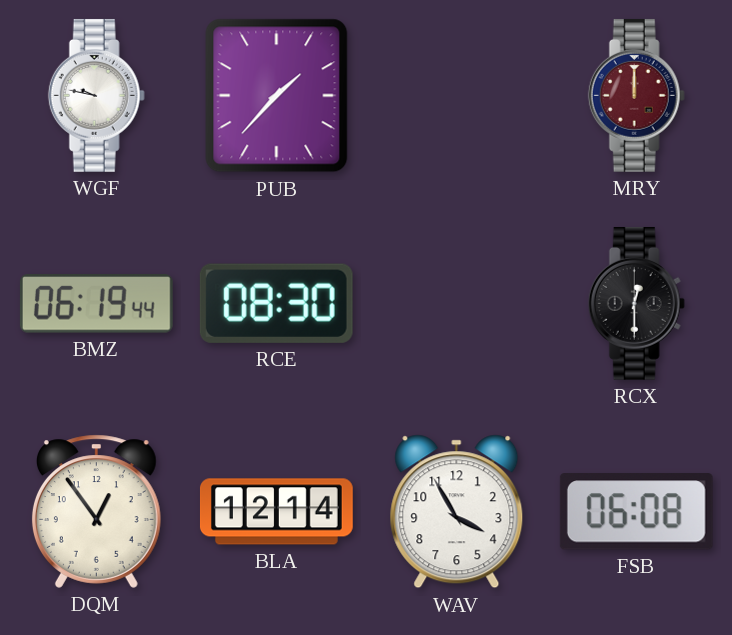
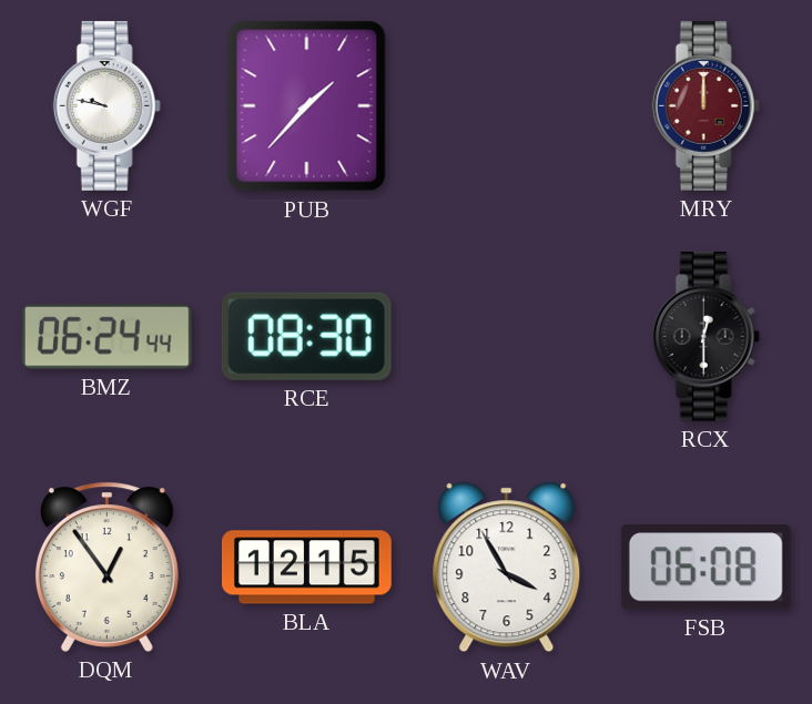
BMZ: 06:19 -> 06:24 (106, 337)
BLA: 12:14 -> 12:15 (307, 568)
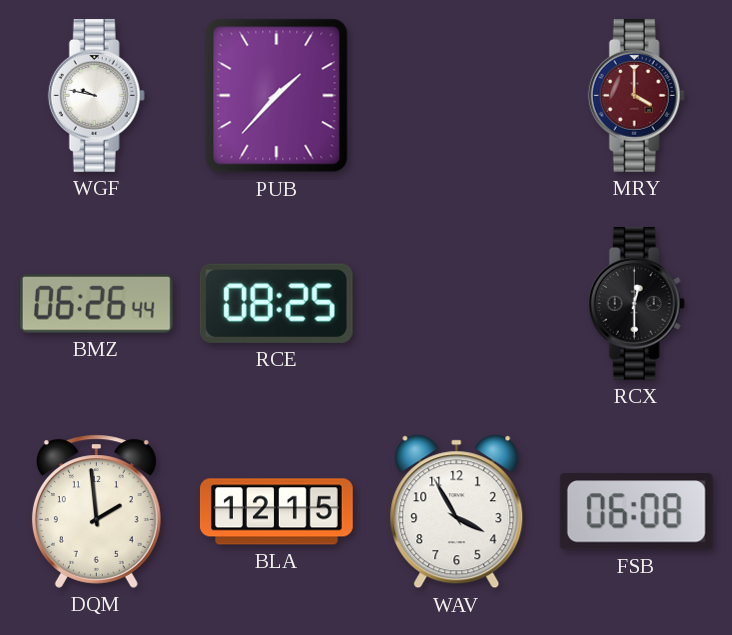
MRY: 12:00 -> 4:00 (636, 95)
BMZ: 06:24 -> 06:26 (96, 304)
RCE: 08:30 -> 08:25 (276, 303)
DQM: 12:54 -> 1:59 (96, 511)
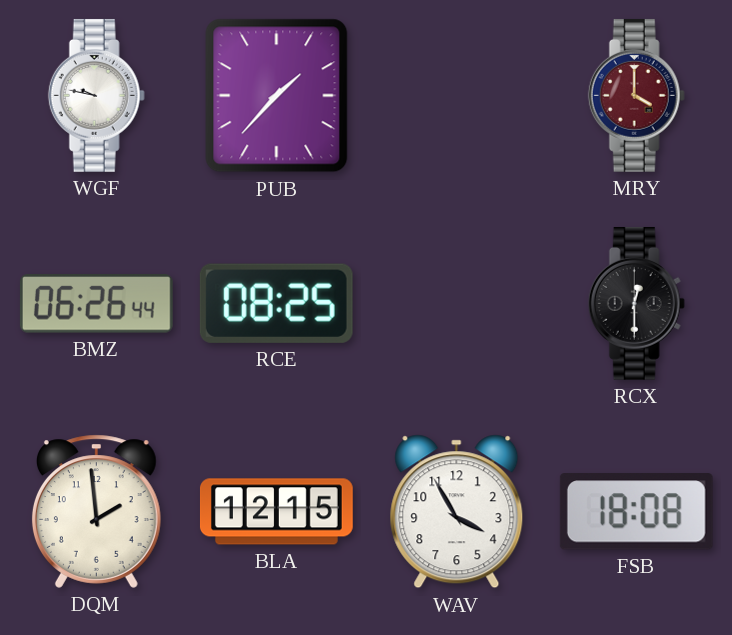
FSB: 06:08 -> 18:08 (636, 512)
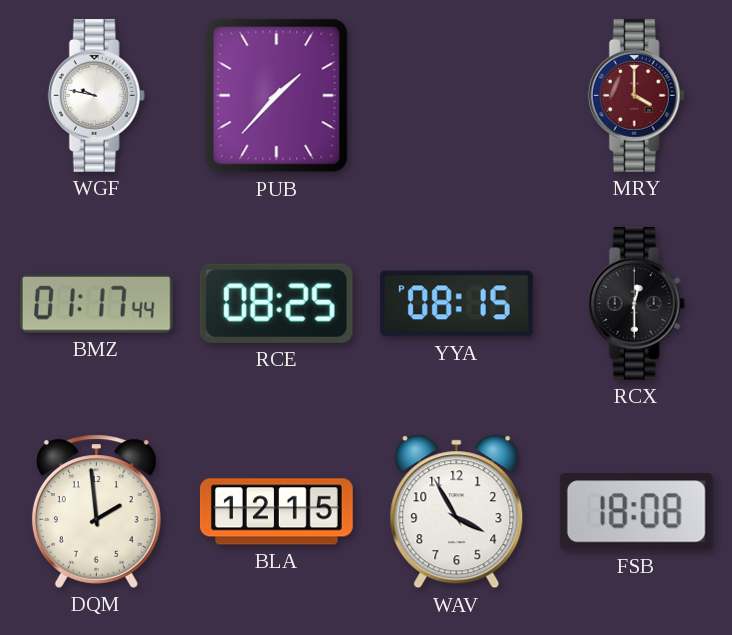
BMZ: 06:26 -> 01:17 (96, 304)
YYA: none -> 08:15 (456, 304)
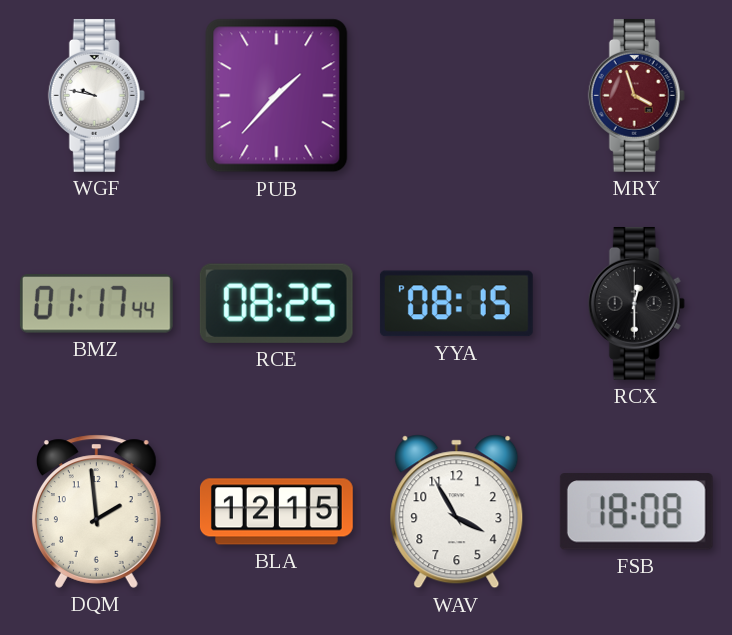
MRY: 4:00 -> 3:57 (636, 95)
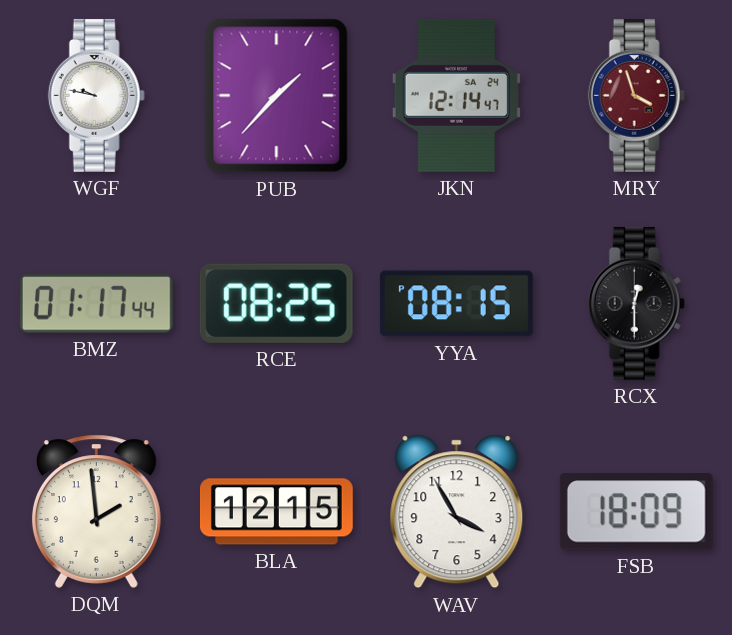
JKN: none -> 12:14 (456, 95)
FSB: 18:08 -> 18:09 (636, 512)
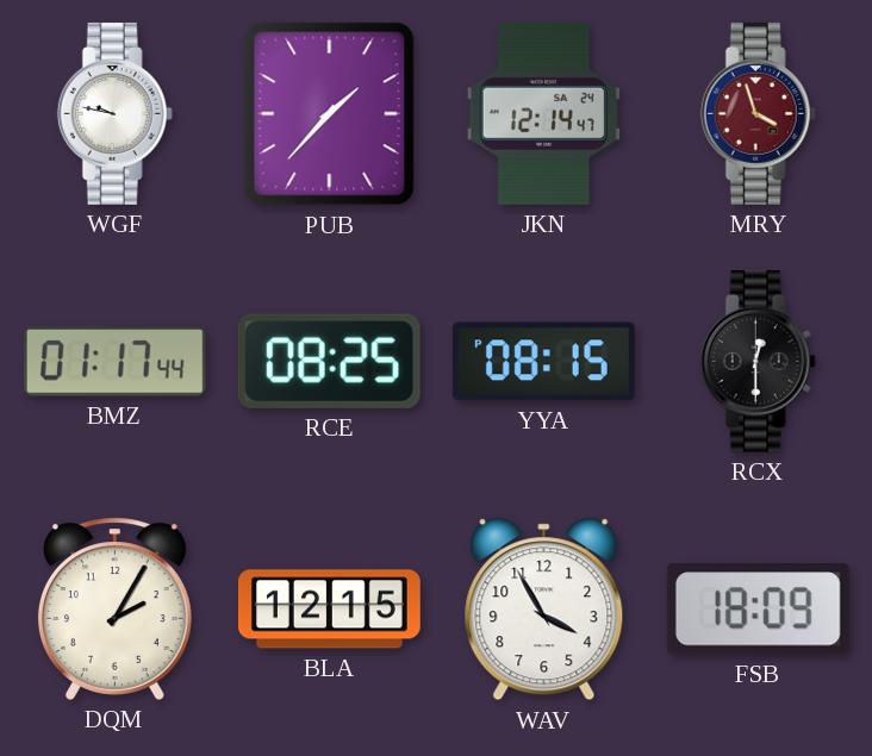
DQM: 1:59 -> 2:05 (114, 608)
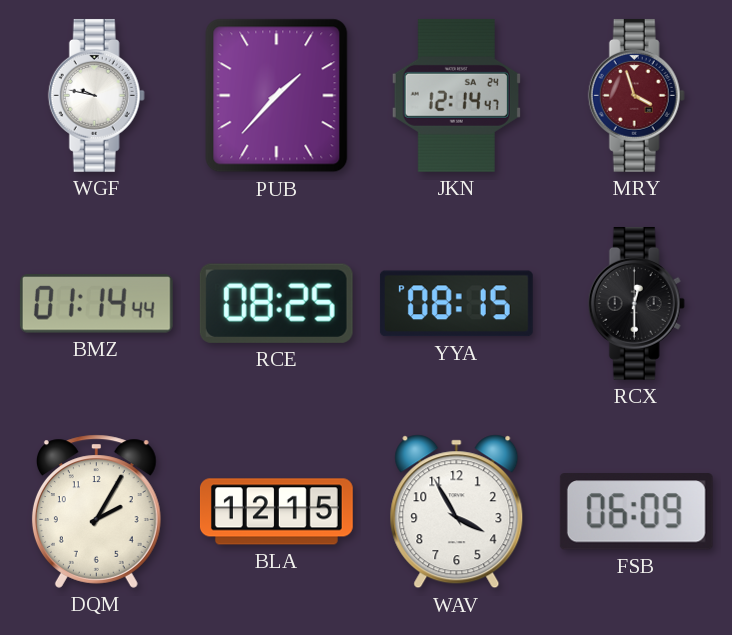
BMZ: 01:17 -> 01:14 (96, 304)
FSB: 18:09 -> 06:09 (636, 512)
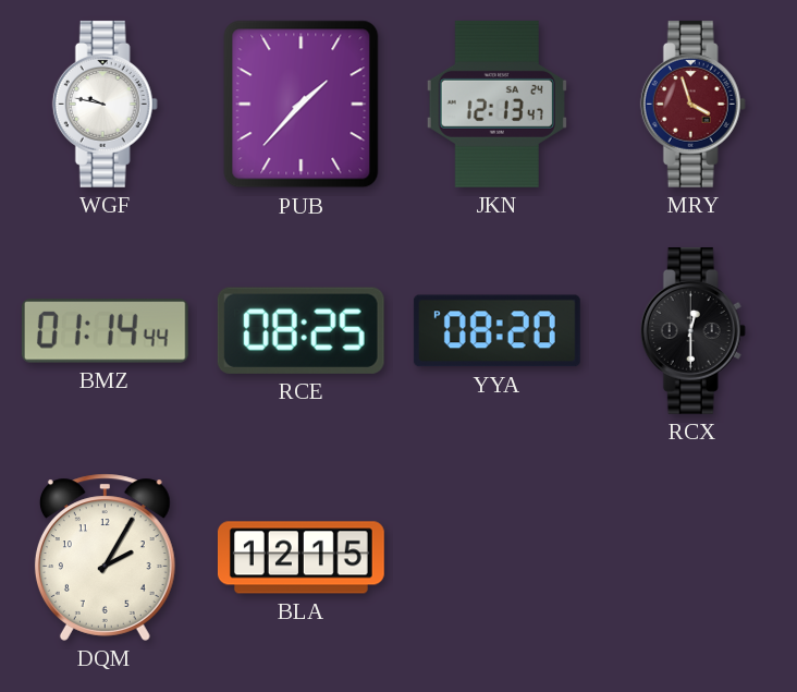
JKN: 12:14 -> 12:13 (496, 104)
YYA: 08:15 -> 08:20 (496, 331)
WAV: 3:55 -> none (457, 512)
FSB: 06:09 -> none (636, 512)
